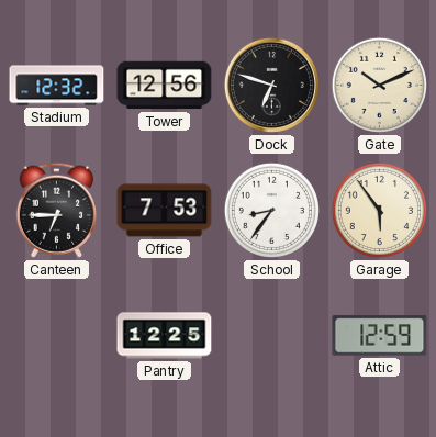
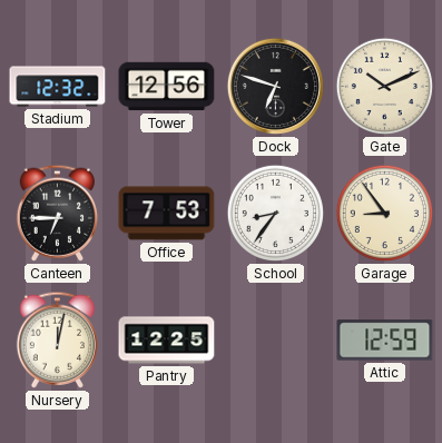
Garage: 5:54 -> 8:54 (384, 213)
Nursery: none -> 12:02 (57, 339)
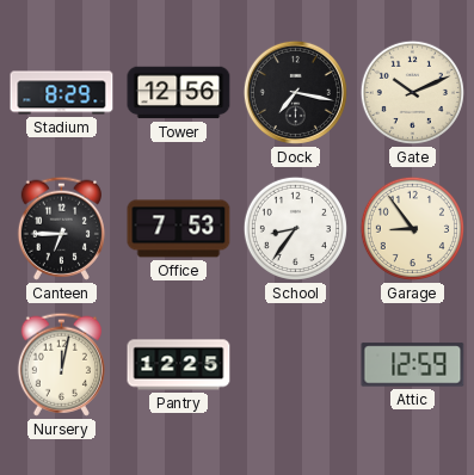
Stadium: 12:32 -> 8:29 (62, 93)
Dock: 6:48 -> 7:17 (295, 92)
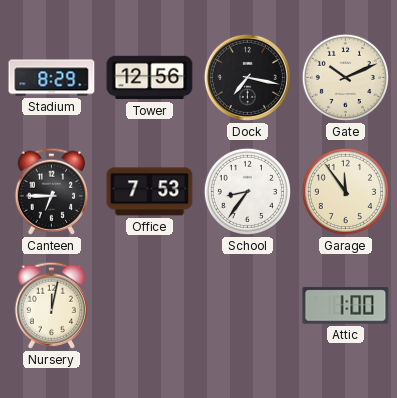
Garage: 8:54 -> 11:54 (345, 191)
Pantry: 12:25 -> none (179, 365)
Attic: 12:59 -> 1:00 (346, 306)
